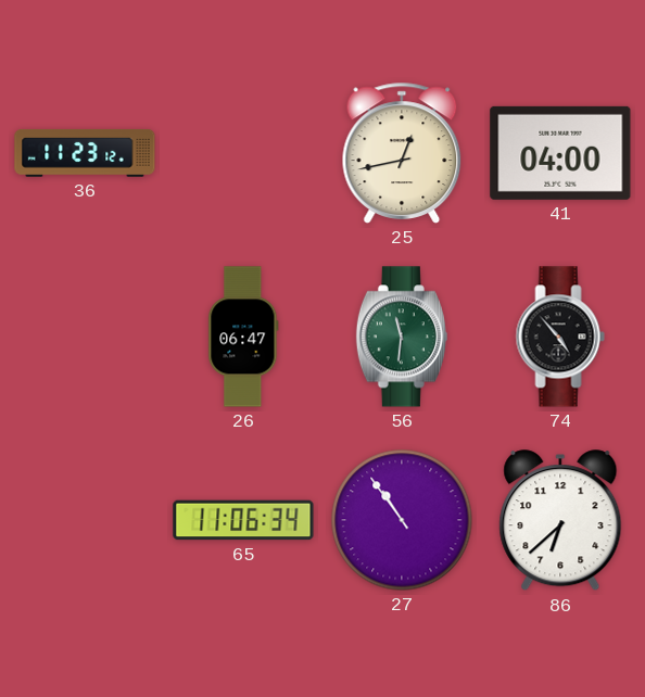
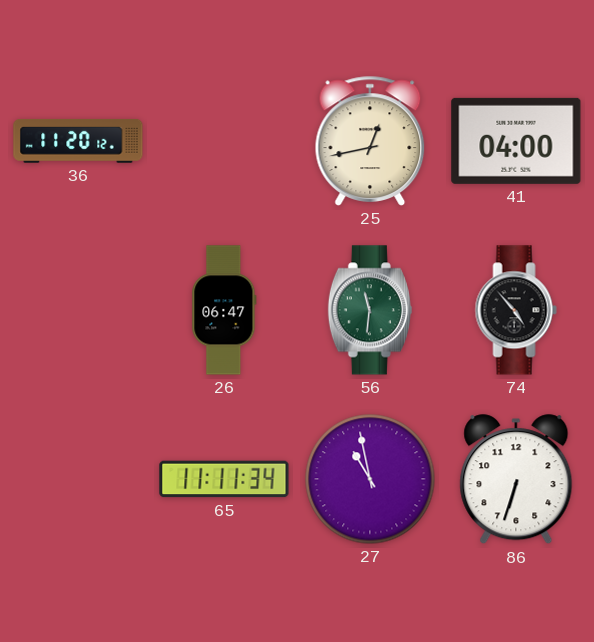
36: 11:23 -> 11:20 (78, 141)
65: 11:06 -> 11:11 (224, 479)
27: 10:54 -> 10:58 (370, 479)
86: 6:38 -> 6:33 (516, 480)
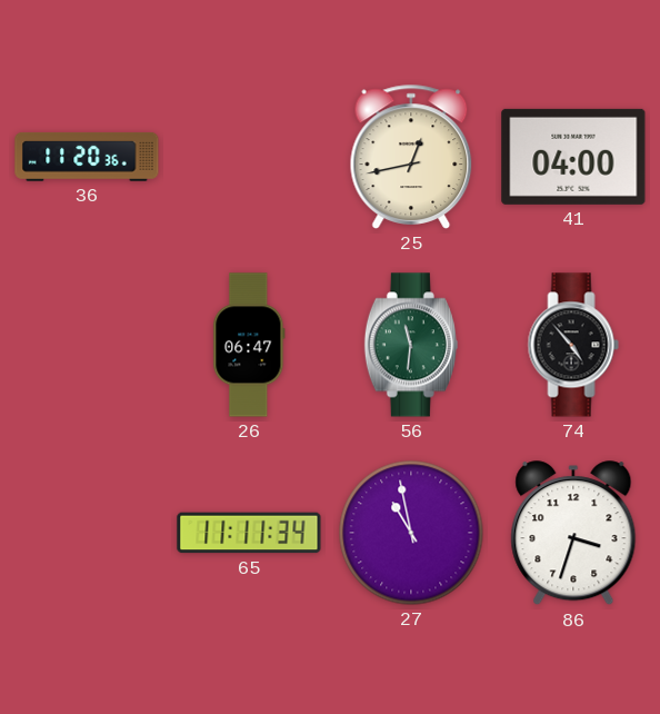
36: 11:20:12 -> 11:20:36 (87, 157)
86: 6:33 -> 3:33 (573, 534)
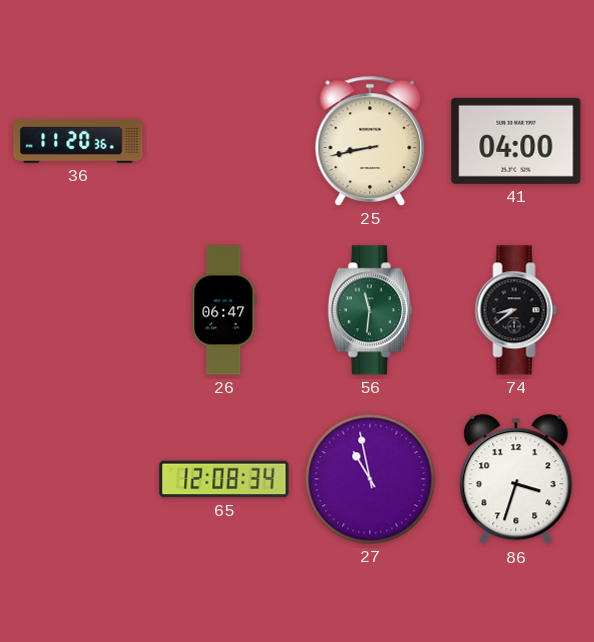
25: 12:43 -> 8:43 (370, 141)
74: 4:53 -> 8:39 (516, 310)
65: 11:11 -> 12:08 (224, 479)
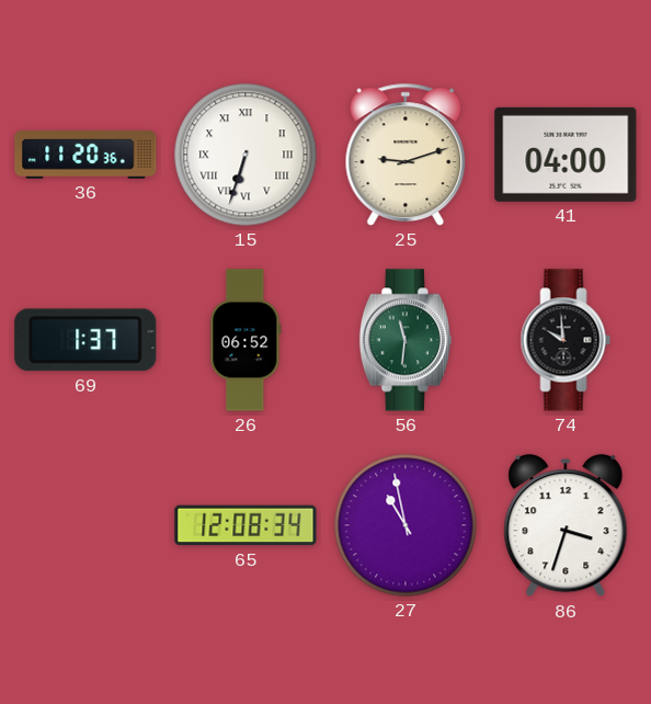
15: none -> 6:33 (245, 155)
25: 8:43 -> 9:12 (406, 155)
69: none -> 1:37 (85, 340)
26: 06:47 -> 06:52 (245, 340)
74: 8:39 -> 9:59 (566, 340)
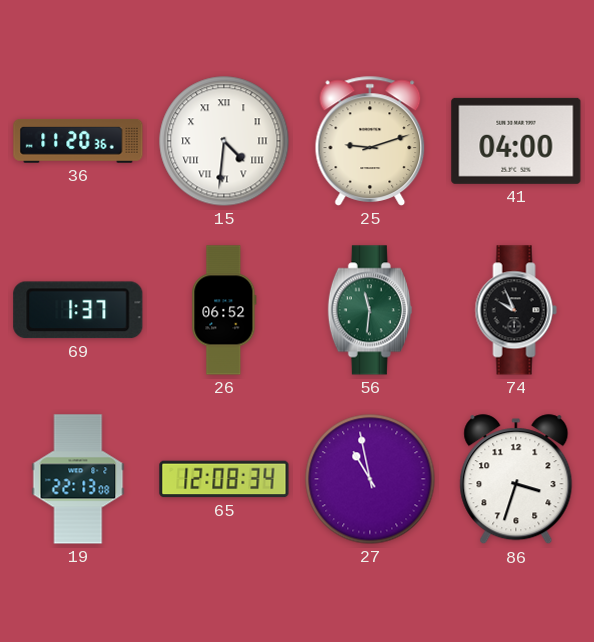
15: 6:33 -> 4:31 (224, 141)
74: 9:59 -> 9:56 (516, 310)
19: none -> 22:13 (78, 479)
